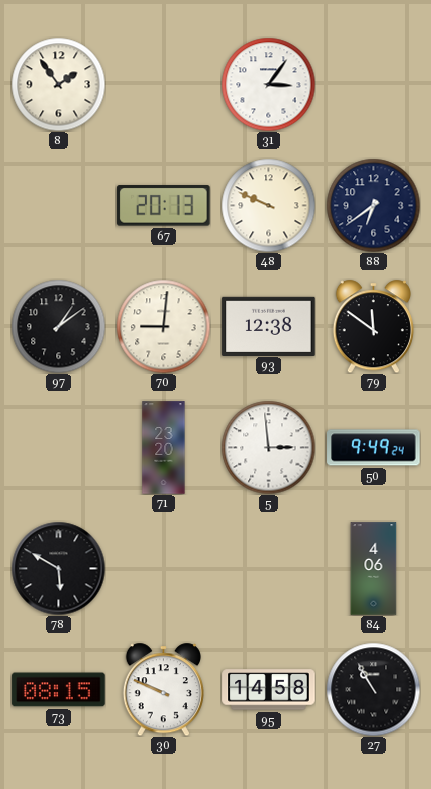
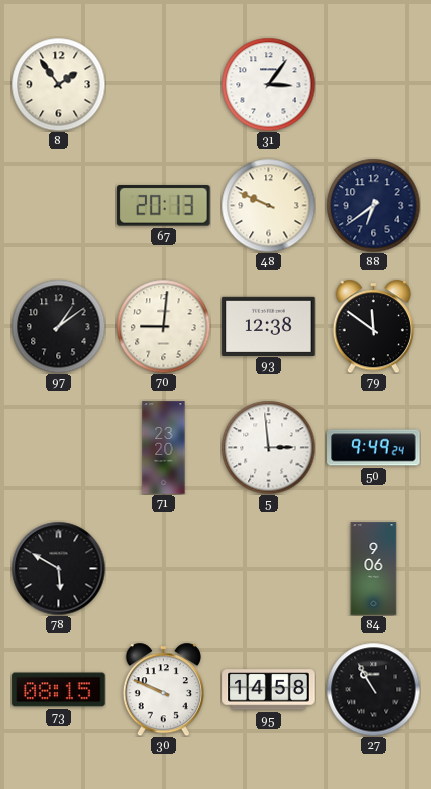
84: 4:06 -> 9:06 (374, 569)
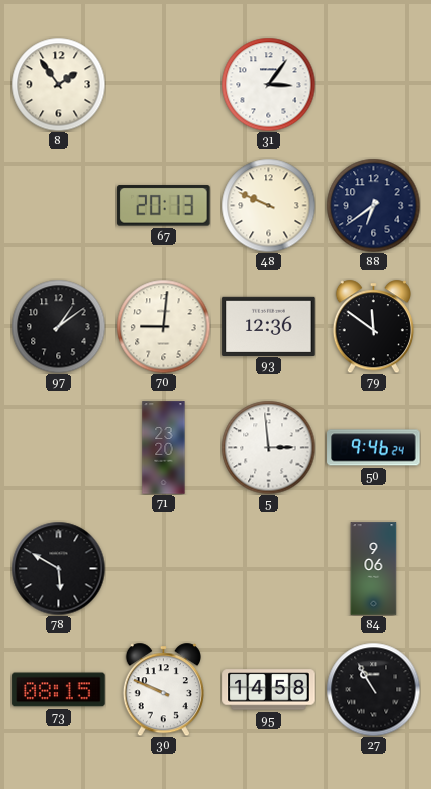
93: 12:38 -> 12:36 (269, 326)
50: 9:49 -> 9:46 (374, 448)
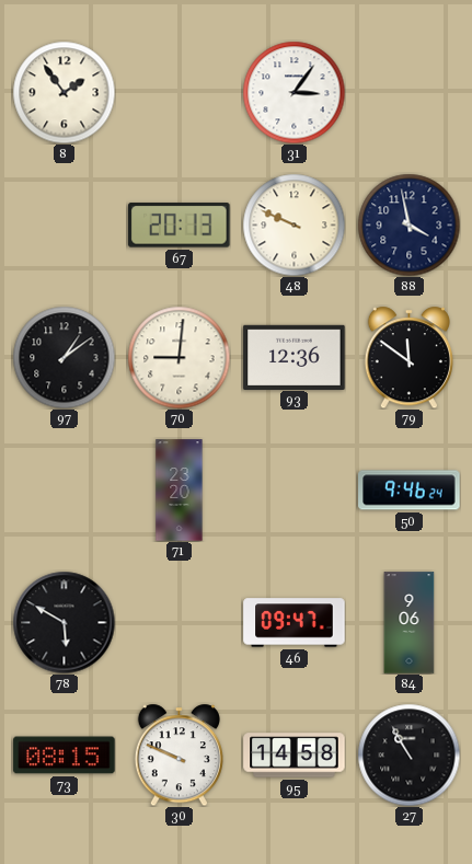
88: 6:39 -> 3:58 (408, 224)
5: 2:59 -> none (268, 447)
46: none -> 09:47 (295, 623)
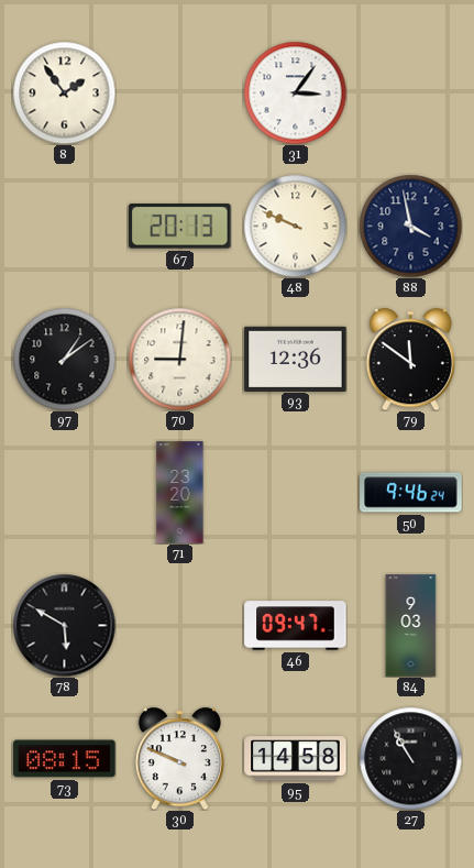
84: 9:06 -> 9:03 (411, 626)
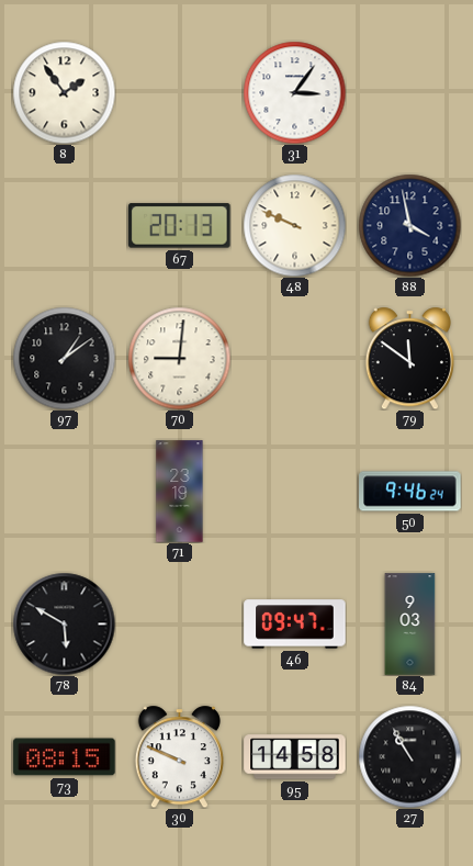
93: 12:36 -> none (296, 359)
71: 23:20 -> 23:19 (180, 492)
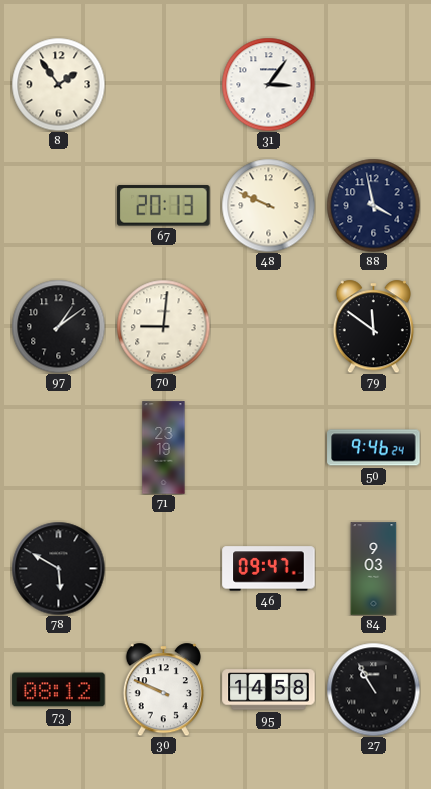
73: 08:15 -> 08:12 (59, 690)
